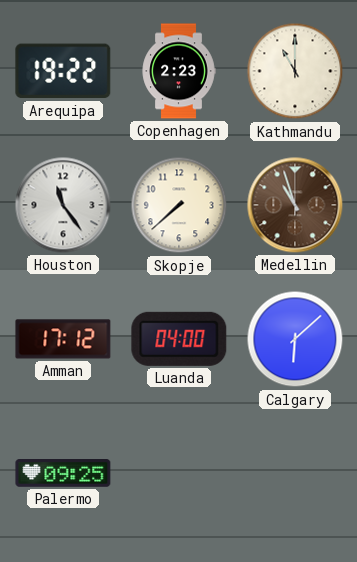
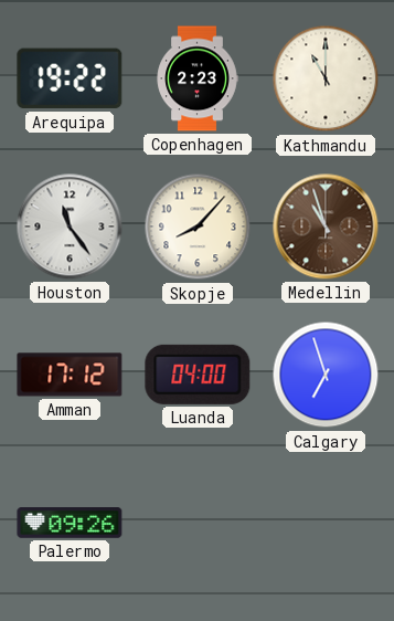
Skopje: 7:38 -> 8:07 (198, 227)
Calgary: 6:08 -> 6:57 (326, 375)
Palermo: 09:25 -> 09:26 (70, 524)
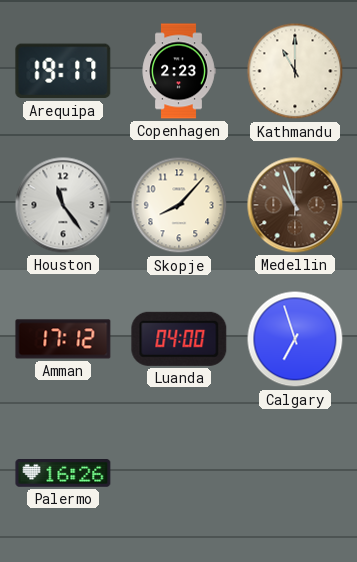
Arequipa: 19:22 -> 19:17 (63, 71)
Palermo: 09:26 -> 16:26 (63, 474)
